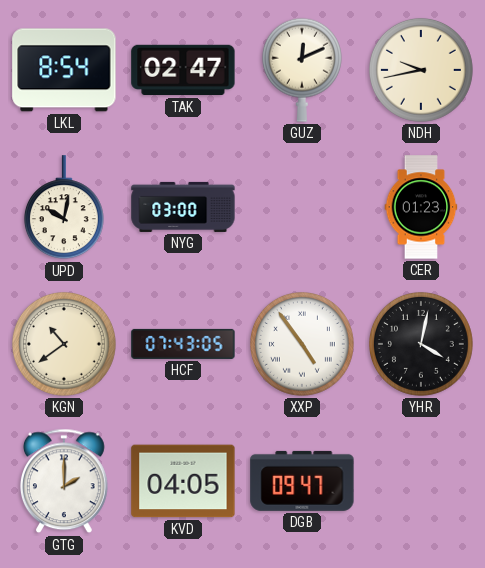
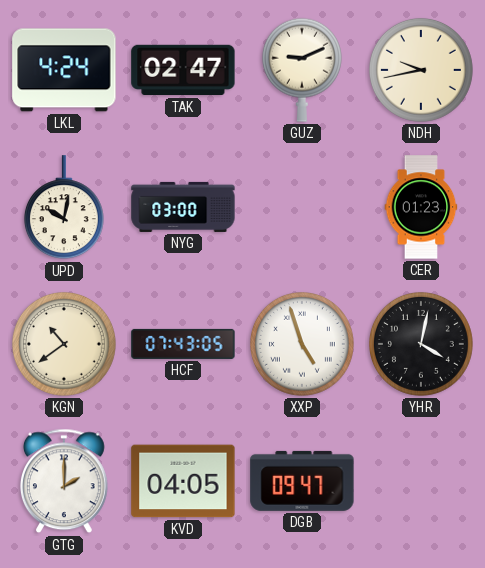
LKL: 8:54 -> 4:24 (64, 70)
GUZ: 12:11 -> 9:11 (302, 70)
XXP: 4:54 -> 4:57 (302, 344)
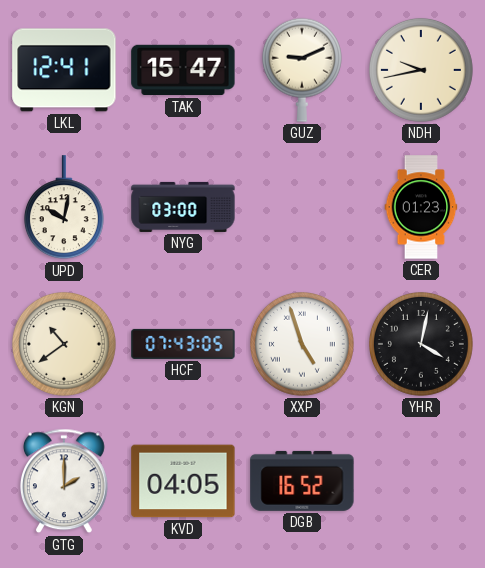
LKL: 4:24 -> 12:41 (64, 70)
TAK: 02:47 -> 15:47 (183, 70)
DGB: 09:47 -> 16:52 (302, 481)
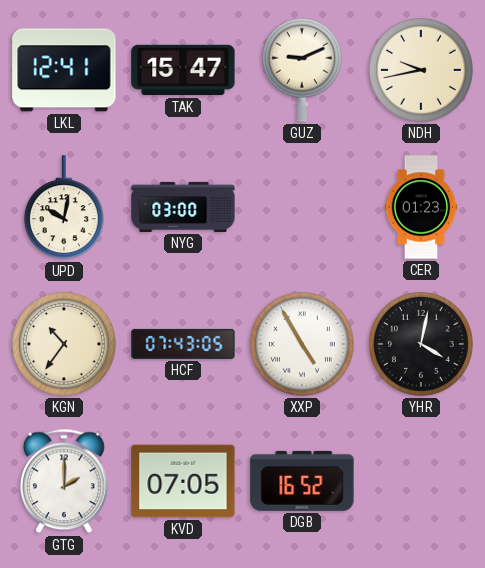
KGN: 10:39 -> 10:36 (64, 344)
XXP: 4:57 -> 4:55 (302, 344)
KVD: 04:05 -> 07:05 (183, 481)
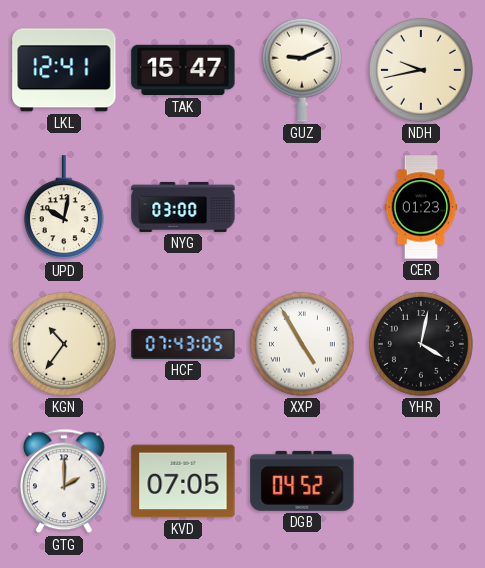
DGB: 16:52 -> 04:52 (302, 481)
